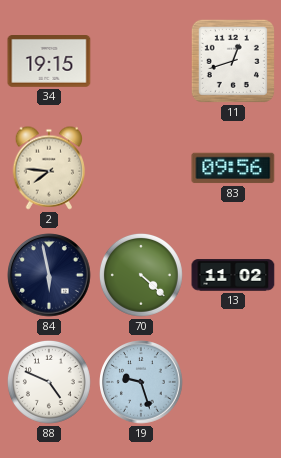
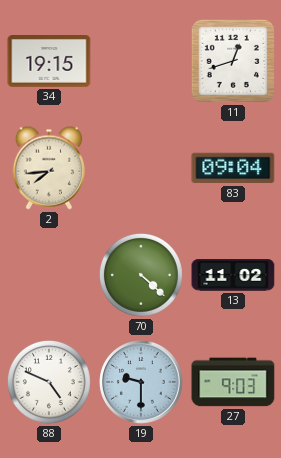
2: 7:46 -> 7:44 (49, 168)
83: 09:56 -> 09:04 (233, 168)
84: 5:58 -> none (49, 275)
19: 9:27 -> 9:30 (141, 382)
27: none -> 9:03 (233, 382)
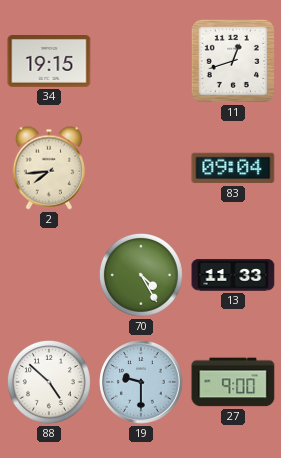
70: 4:22 -> 4:25 (141, 275)
13: 11:02 -> 11:33 (233, 275)
88: 4:49 -> 4:52 (49, 382)
27: 9:03 -> 9:00 (233, 382)
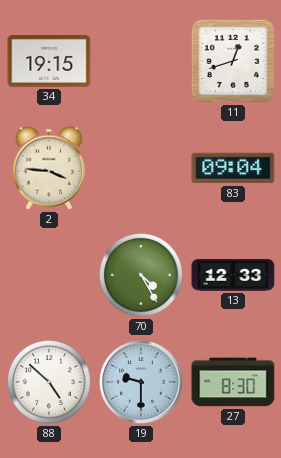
2: 7:44 -> 3:46 (49, 168)
13: 11:33 -> 12:33 (233, 275)
27: 9:00 -> 8:30 (233, 382)
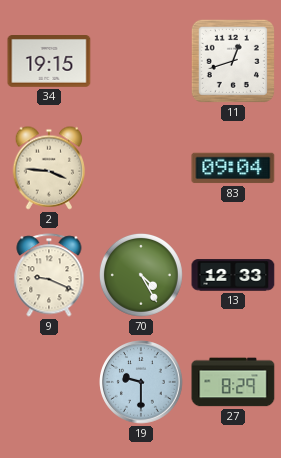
9: none -> 9:19 (49, 275)
88: 4:52 -> none (49, 382)
27: 8:30 -> 8:29 (233, 382)
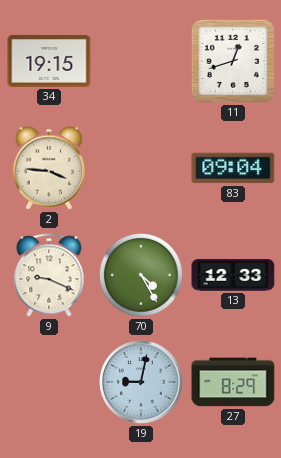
19: 9:30 -> 9:02 (141, 382)
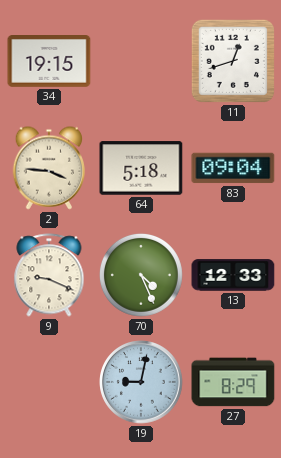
64: none -> 5:18 (141, 168)
70: 4:25 -> 4:26 (141, 275)
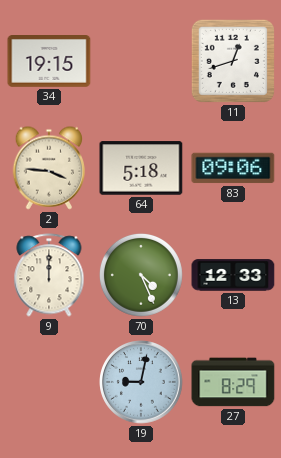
83: 09:04 -> 09:06 (233, 168)
9: 9:19 -> 12:00 (49, 275)
